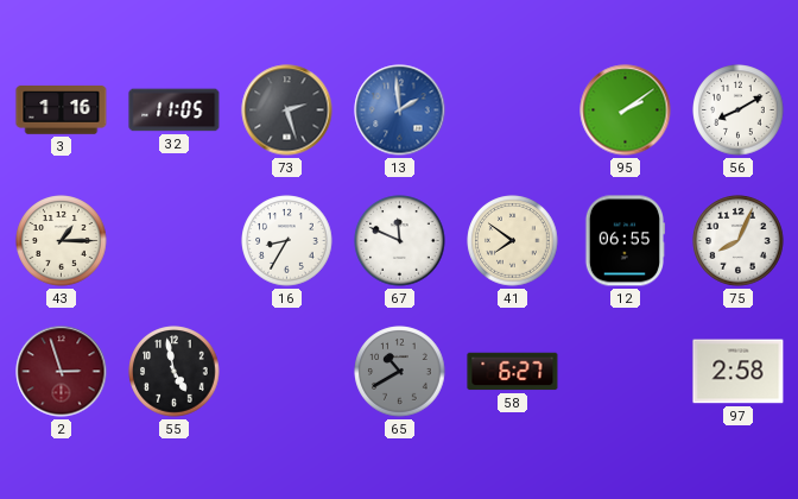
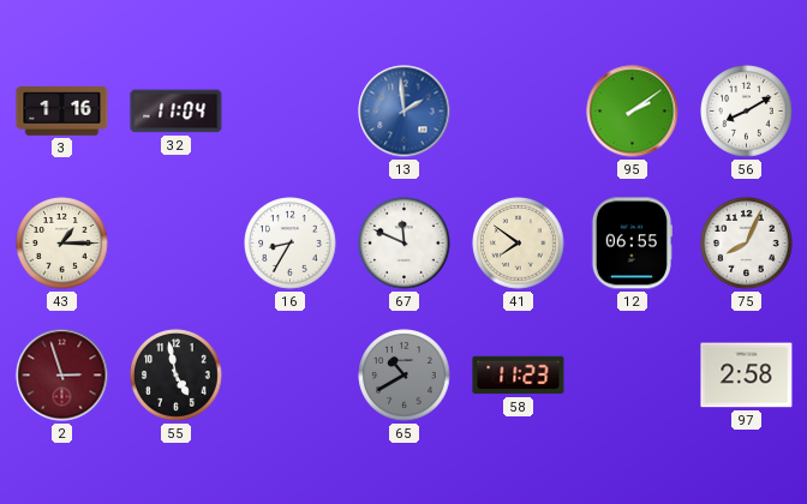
32: 11:05 -> 11:04 (177, 112)
73: 2:27 -> none (287, 110)
58: 6:27 -> 11:23 (519, 376)
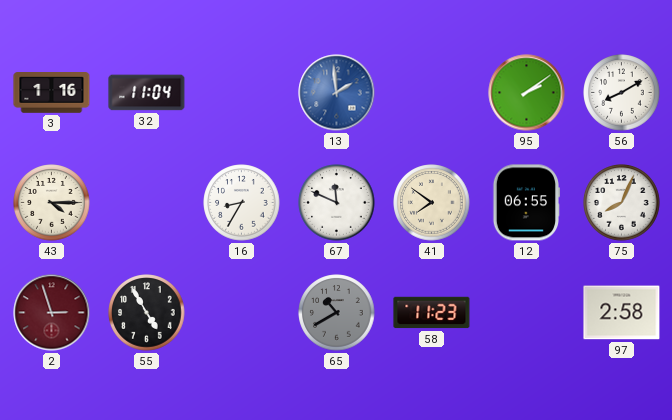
43: 1:15 -> 4:15 (52, 203)
55: 4:58 -> 4:55 (147, 313)
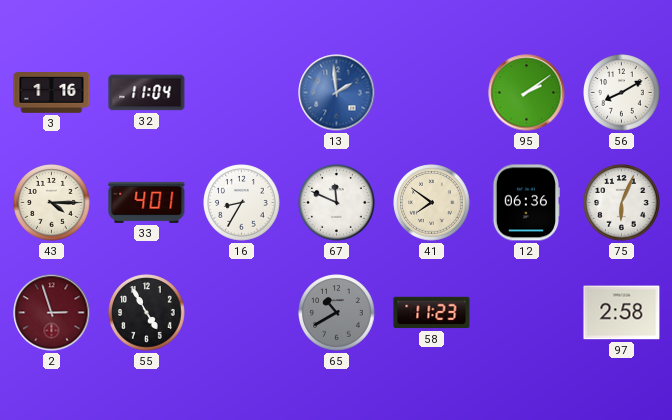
33: none -> 4:01 (147, 202)
12: 06:55 -> 06:36 (525, 203)
75: 8:04 -> 6:04 (622, 203)
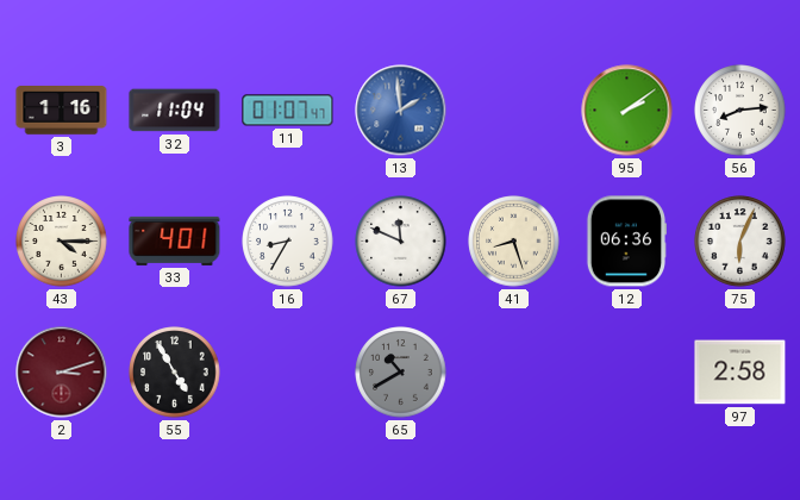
11: none -> 01:07 (288, 111)
56: 8:10 -> 8:14 (740, 111)
41: 7:51 -> 8:27 (514, 242)
2: 2:57 -> 3:12 (62, 373)
58: 11:23 -> none (432, 313)
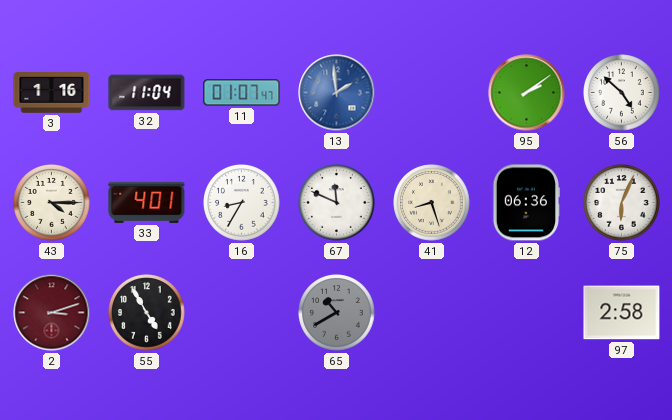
56: 8:14 -> 4:52 (622, 93)
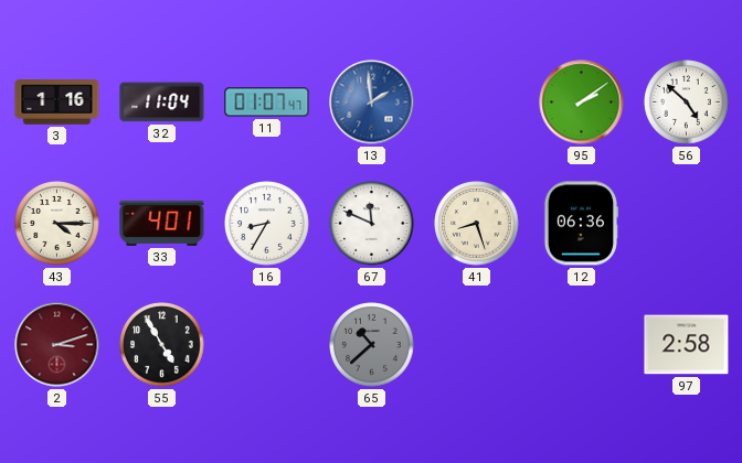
75: 6:04 -> none (622, 203)
65: 10:40 -> 10:38 (372, 345)
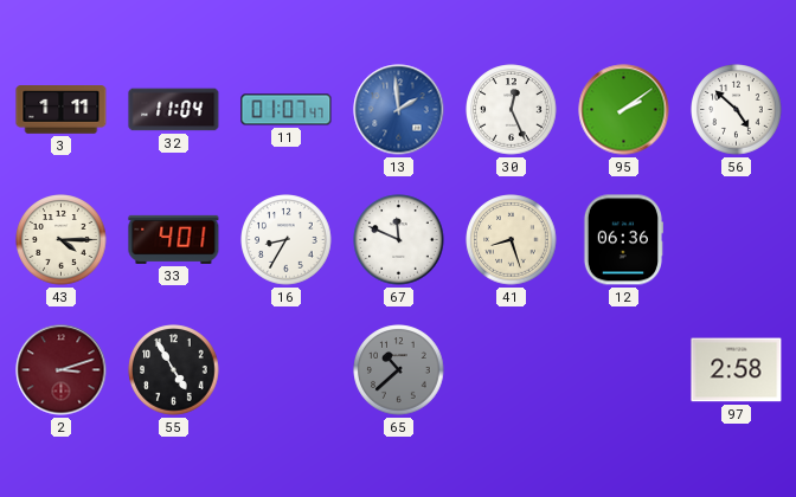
3: 1:16 -> 1:11 (62, 110)
30: none -> 12:26 (512, 110)
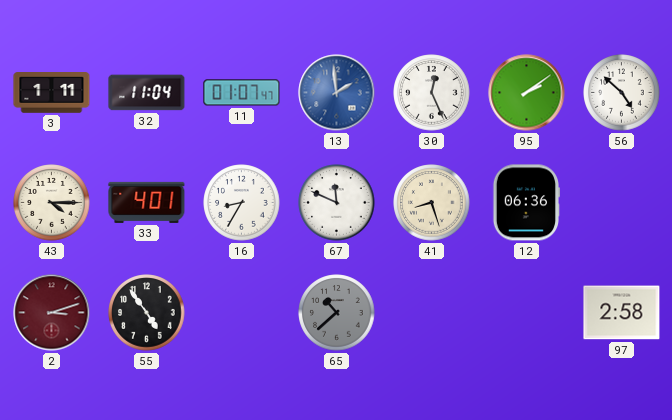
55: 4:55 -> 4:54 (147, 313)
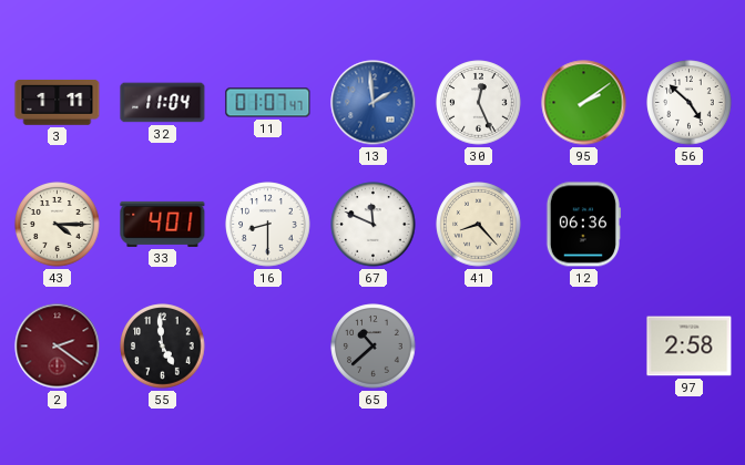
16: 8:35 -> 8:30 (268, 225)
41: 8:27 -> 8:23 (479, 225)
2: 3:12 -> 2:21 (58, 347)
55: 4:54 -> 4:59 (163, 347)
